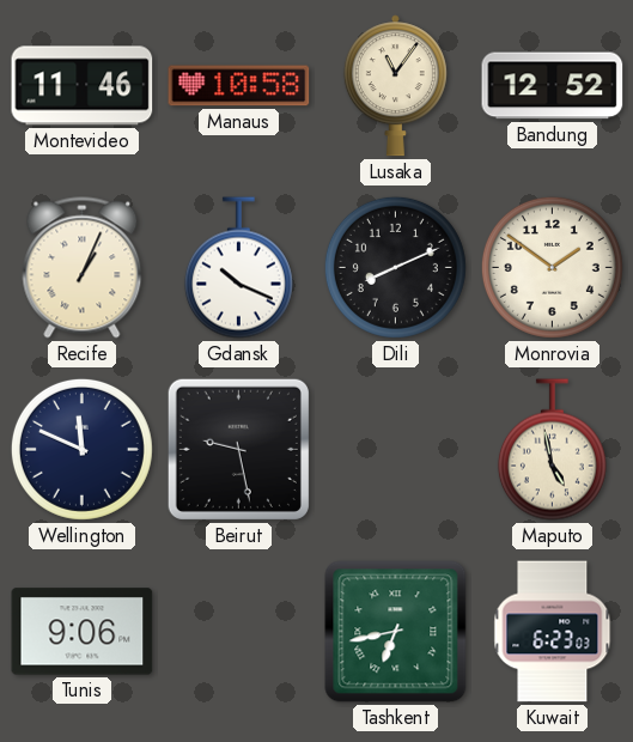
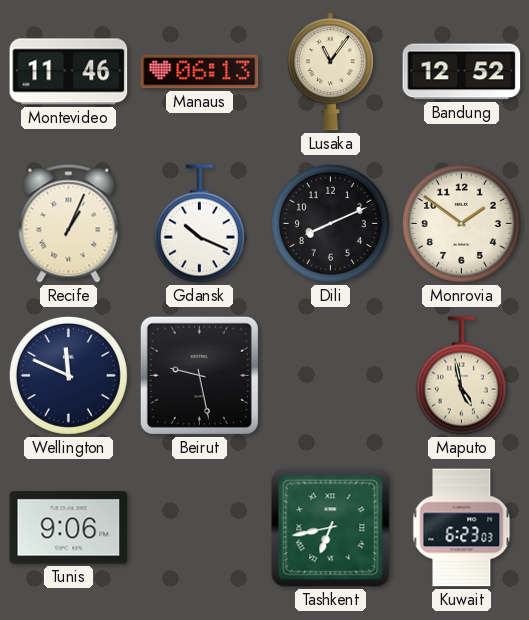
Manaus: 10:58 -> 06:13 (200, 72)
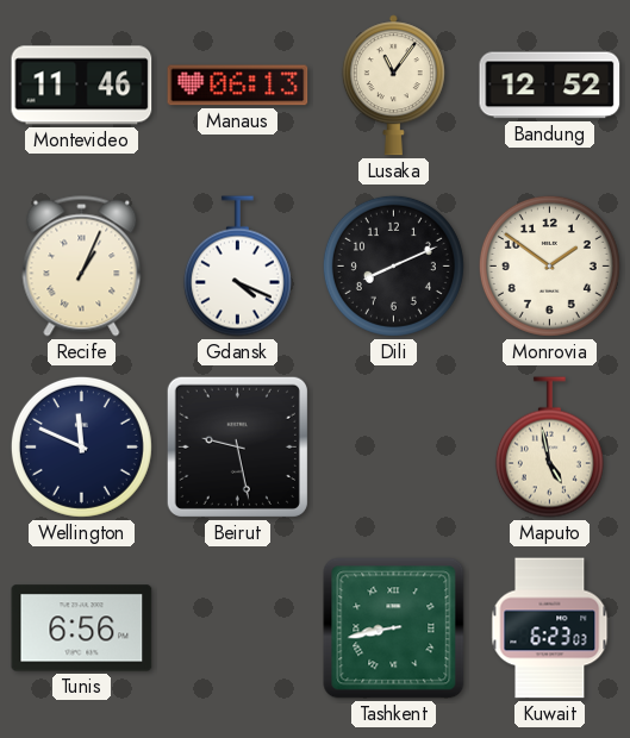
Gdansk: 10:19 -> 4:19 (237, 267)
Tunis: 9:06 -> 6:56 (82, 628)
Tashkent: 6:43 -> 8:43 (394, 628)
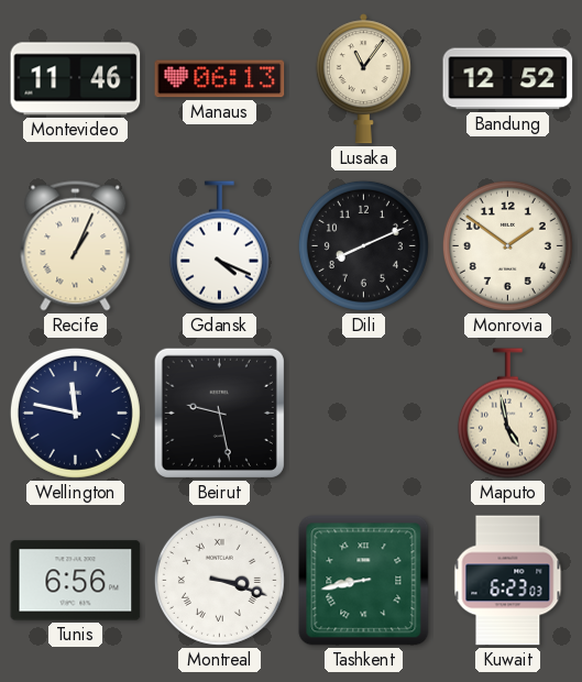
Wellington: 11:49 -> 11:47 (75, 413)
Montreal: none -> 3:18 (219, 580)
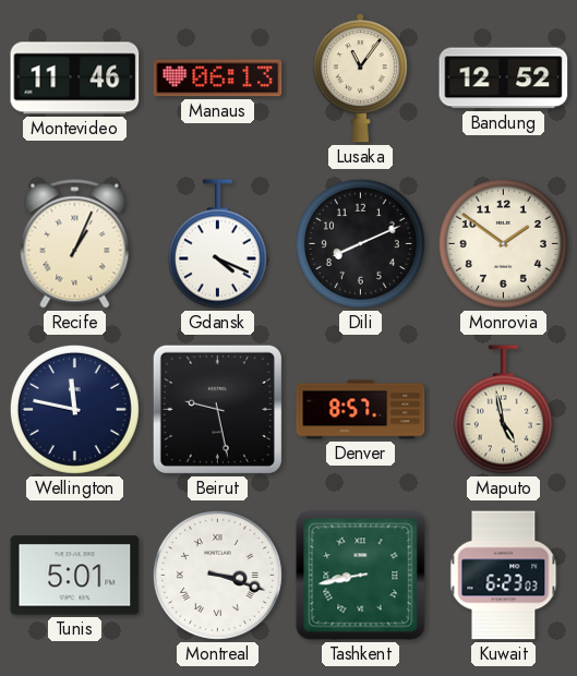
Denver: none -> 8:57 (361, 410)
Tunis: 6:56 -> 5:01 (75, 576)
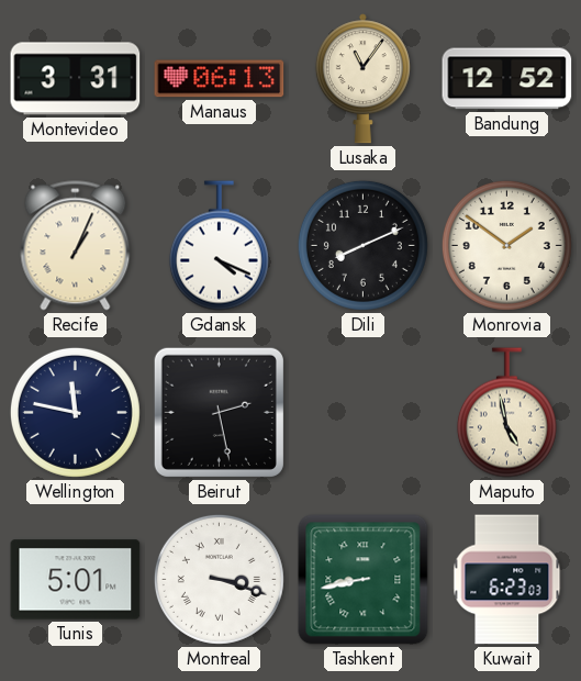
Montevideo: 11:46 -> 3:31 (76, 79)
Beirut: 9:28 -> 2:28 (219, 412)
Denver: 8:57 -> none (361, 410)
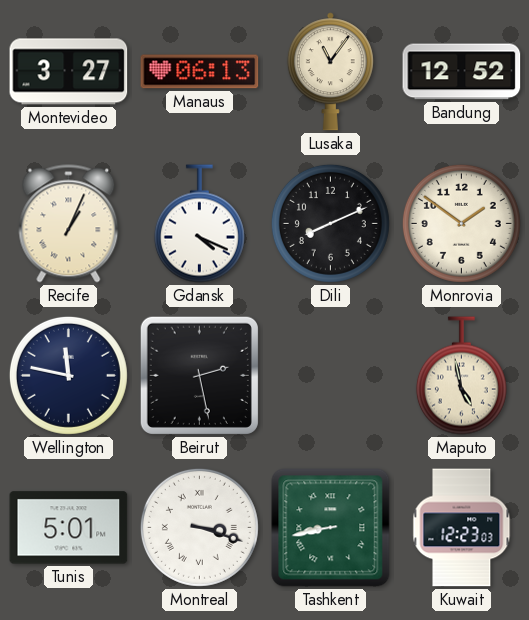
Montevideo: 3:31 -> 3:27 (69, 72)
Kuwait: 6:23 -> 12:23 (462, 528)
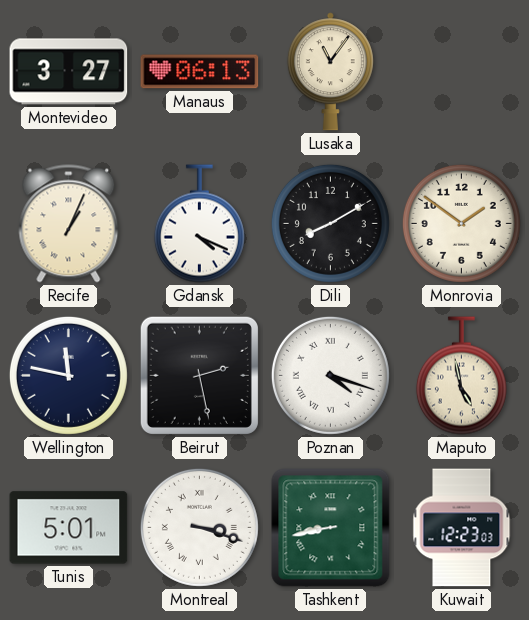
Bandung: 12:52 -> none (462, 72)
Dili: 8:11 -> 8:10 (330, 223)
Poznan: none -> 4:18 (330, 375)
